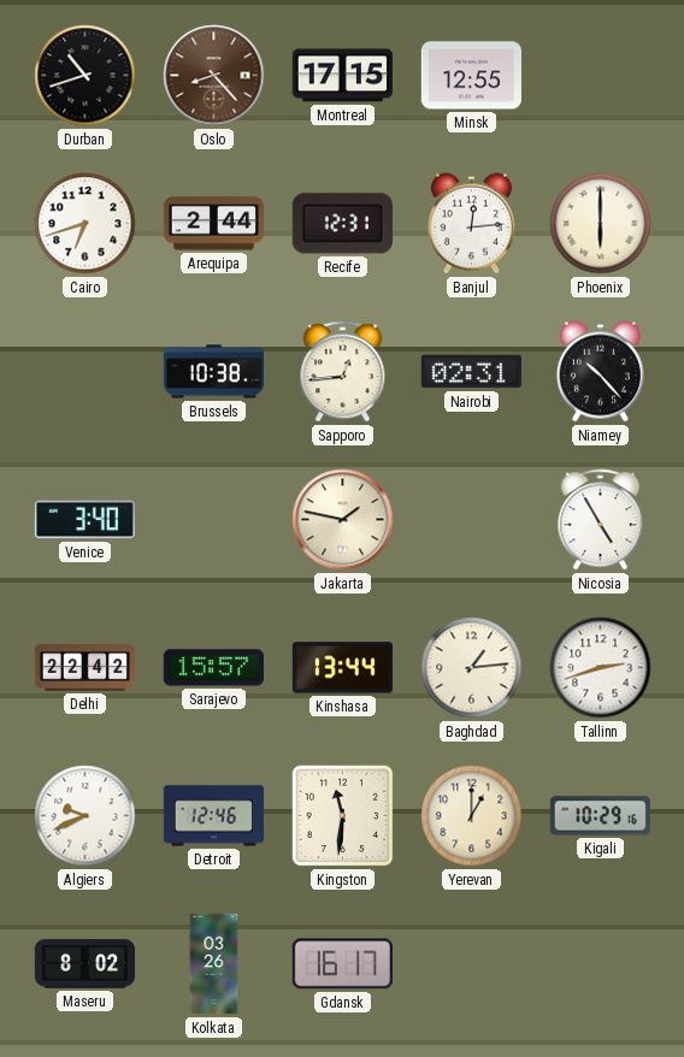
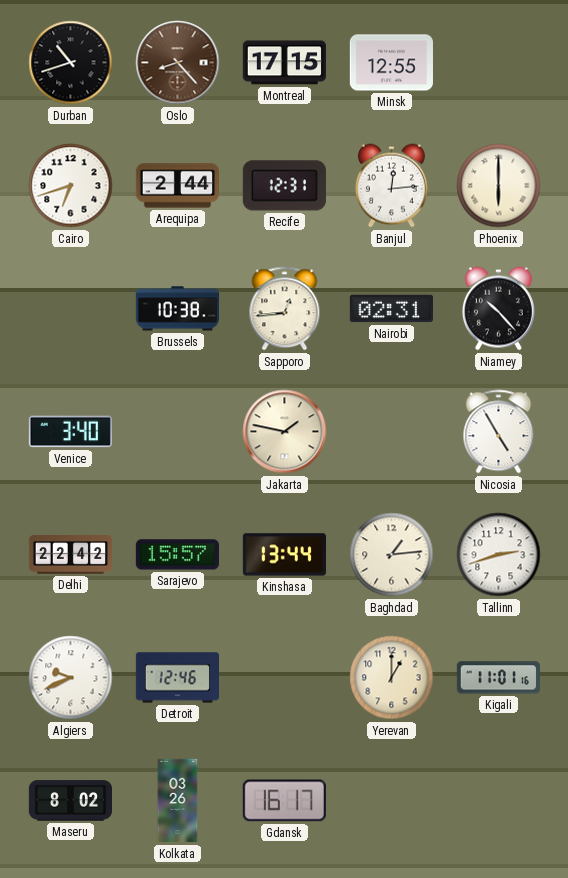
Kingston: 11:31 -> none (343, 816)
Kigali: 10:29 -> 11:01 (498, 678)
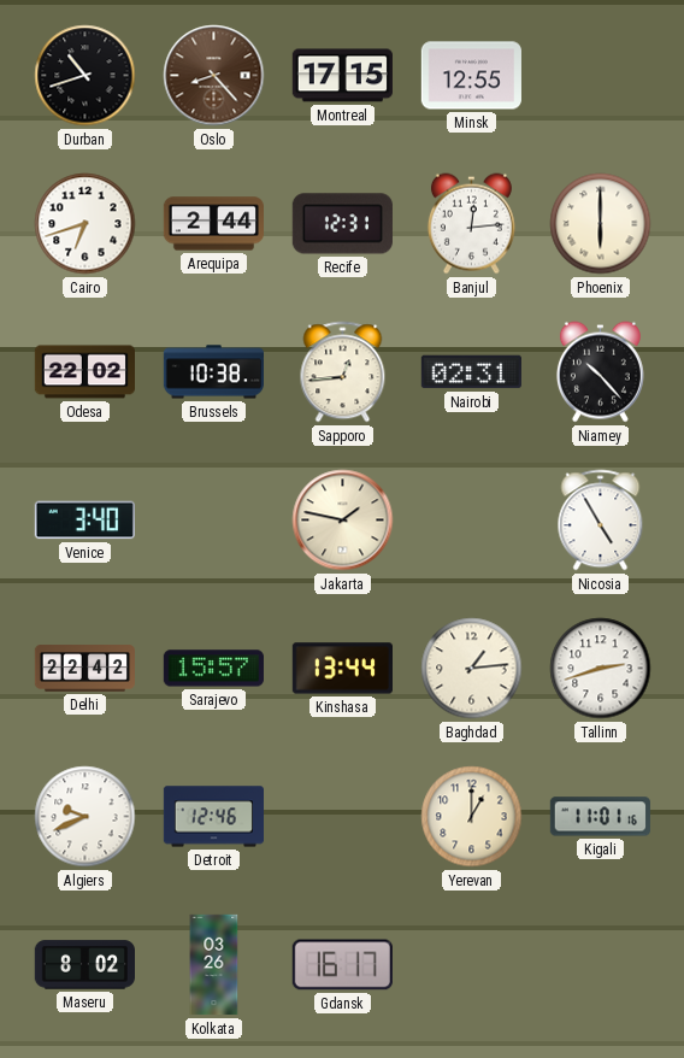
Odesa: none -> 22:02 (84, 372)
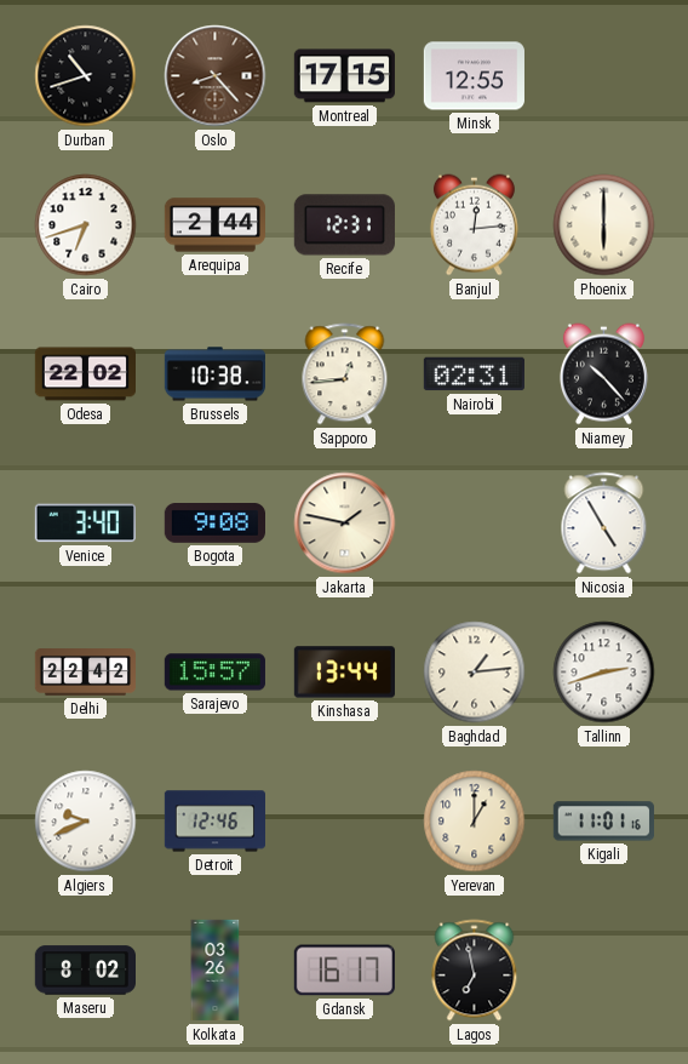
Bogota: none -> 9:08 (214, 524)
Lagos: none -> 6:58 (475, 971)
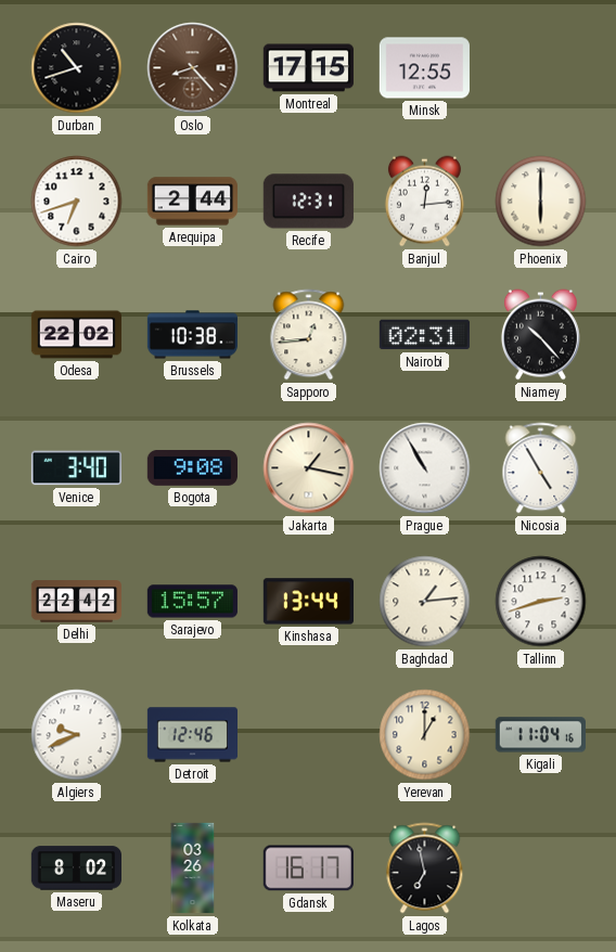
Jakarta: 1:47 -> 1:17 (309, 468)
Prague: none -> 10:55 (425, 468)
Kigali: 11:01 -> 11:04 (540, 735)
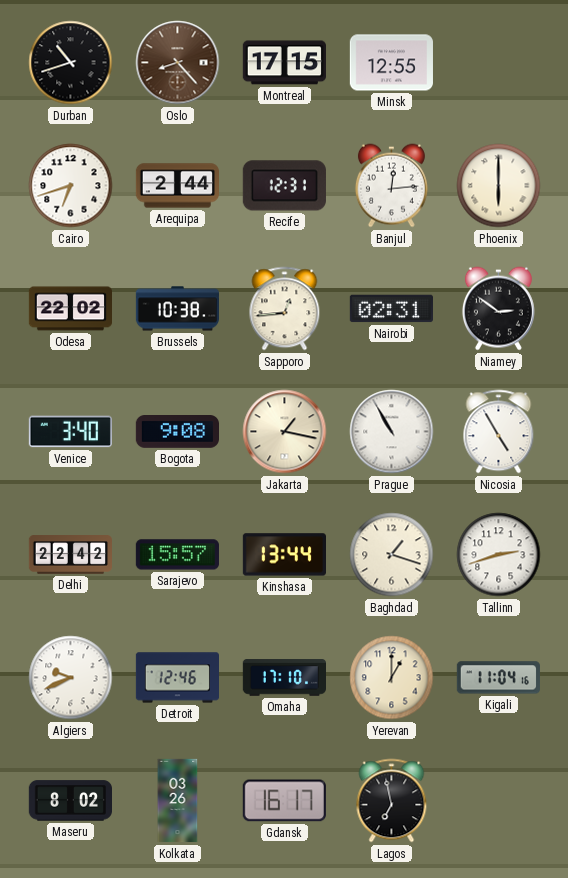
Niamey: 10:23 -> 2:51 (498, 309)
Baghdad: 1:14 -> 1:18 (392, 555)
Omaha: none -> 17:10 (284, 678)
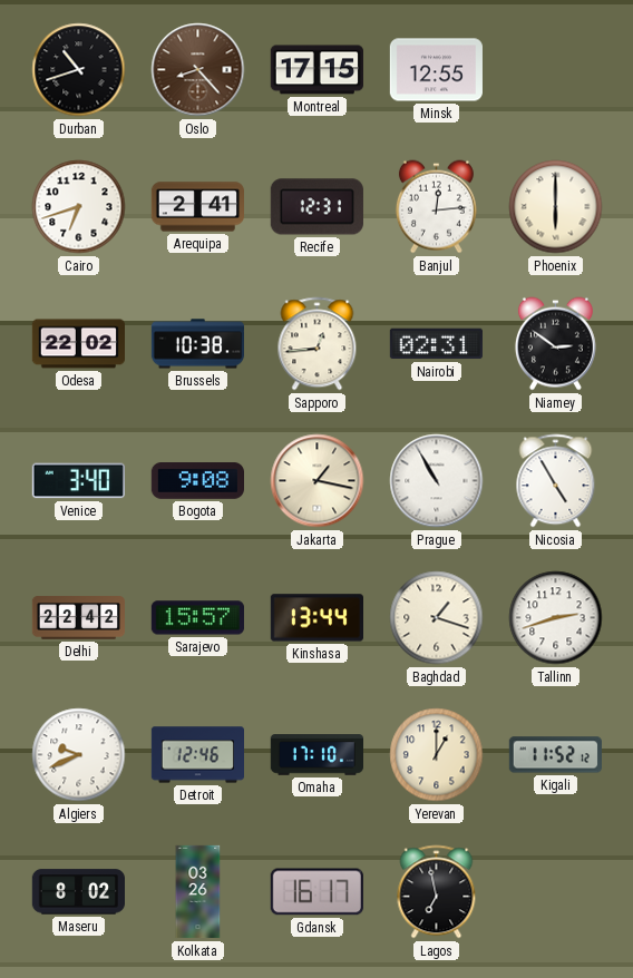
Arequipa: 2:44 -> 2:41 (197, 207)
Kigali: 11:04 -> 11:52 (555, 755)
